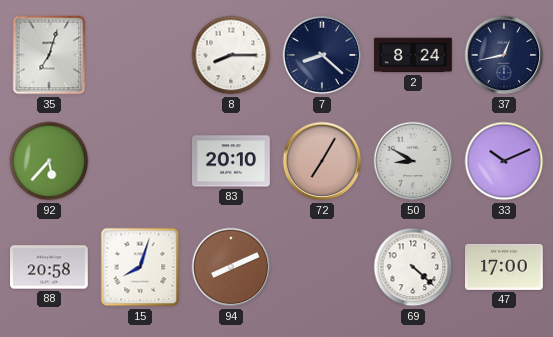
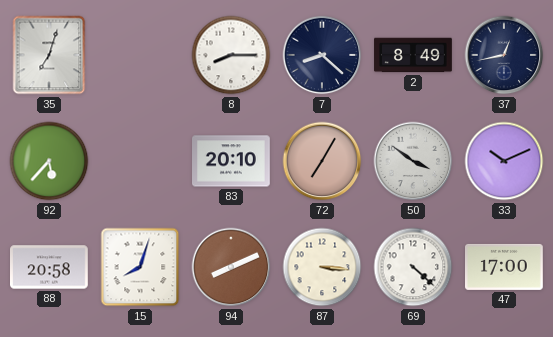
2: 8:24 -> 8:49 (413, 55)
50: 8:50 -> 3:51 (413, 161)
87: none -> 3:16 (322, 267)
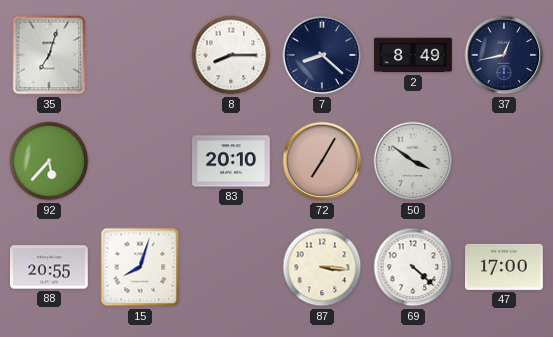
33: 10:11 -> none (504, 161)
88: 20:58 -> 20:55 (50, 267)
94: 8:11 -> none (231, 267)
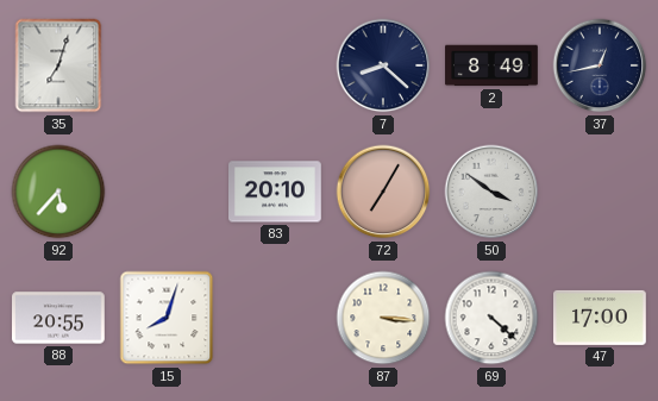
8: 8:15 -> none (231, 55)
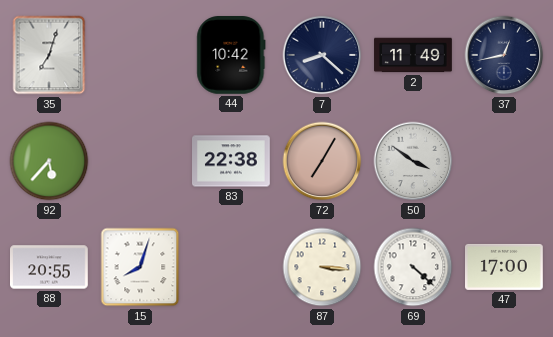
44: none -> 10:42 (231, 56)
2: 8:49 -> 11:49 (413, 55)
83: 20:10 -> 22:38 (231, 161)
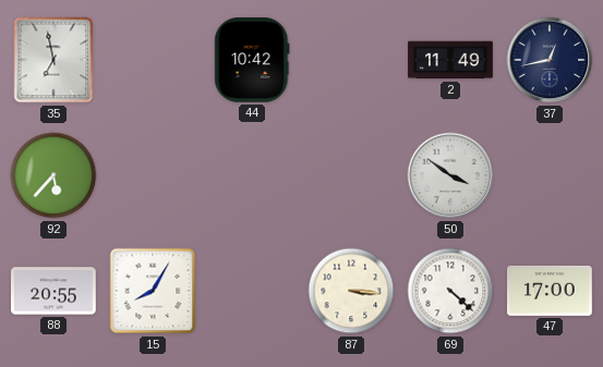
35: 7:03 -> 6:58 (53, 60)
7: 8:22 -> none (322, 55)
83: 22:38 -> none (231, 161)
72: 7:05 -> none (322, 161)
15: 8:03 -> 8:05 (153, 291)
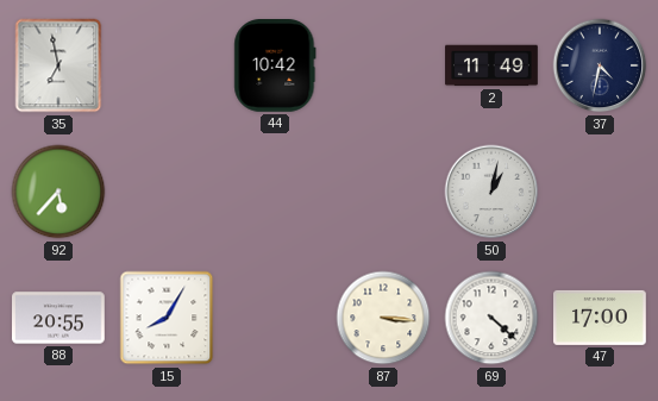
37: 12:43 -> 4:32 (600, 65)
50: 3:51 -> 1:02 (491, 192)
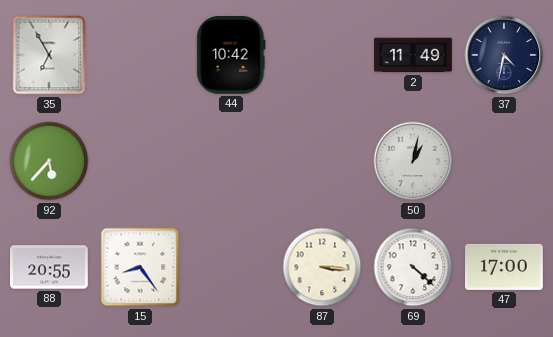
35: 6:58 -> 6:55 (49, 55)
15: 8:05 -> 8:24 (140, 267)
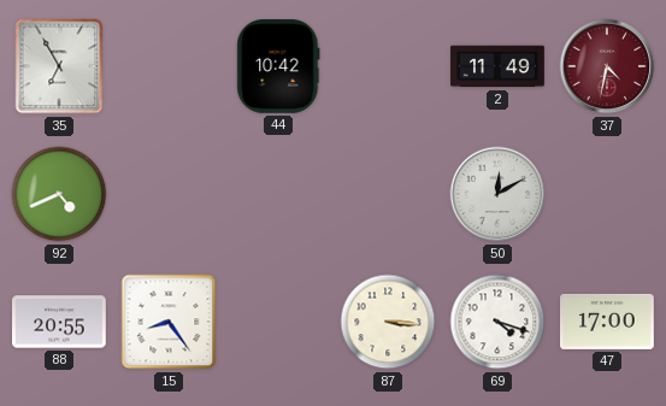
37 dial: navy -> burgundy (607, 66)
92: 5:37 -> 4:41 (59, 194)
50: 1:02 -> 12:10 (497, 194)
69: 4:22 -> 4:18 (497, 322)
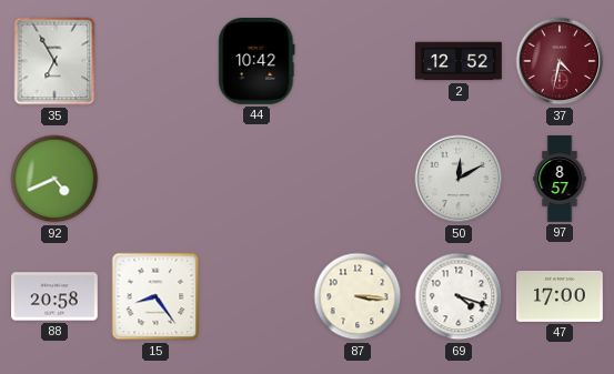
2: 11:49 -> 12:52 (459, 61)
97: none -> 8:57 (560, 179)
88: 20:55 -> 20:58 (56, 296)
